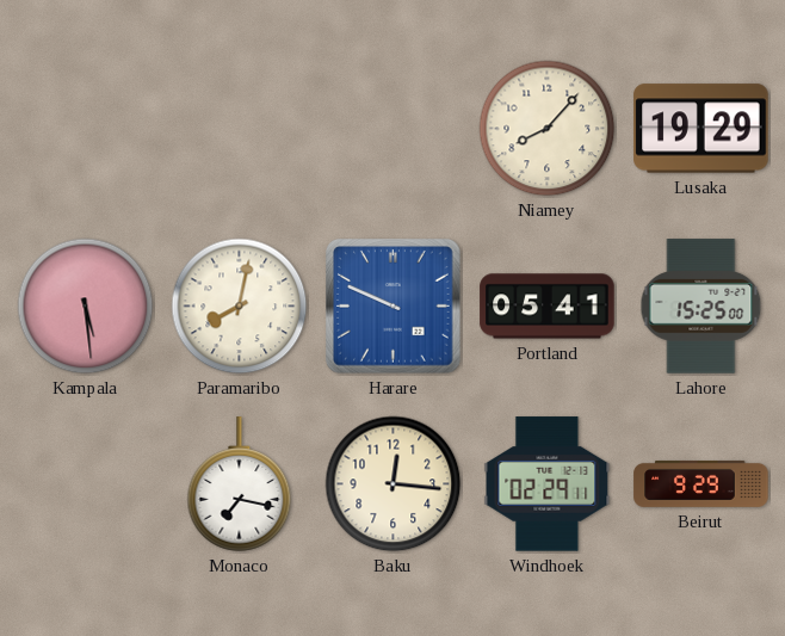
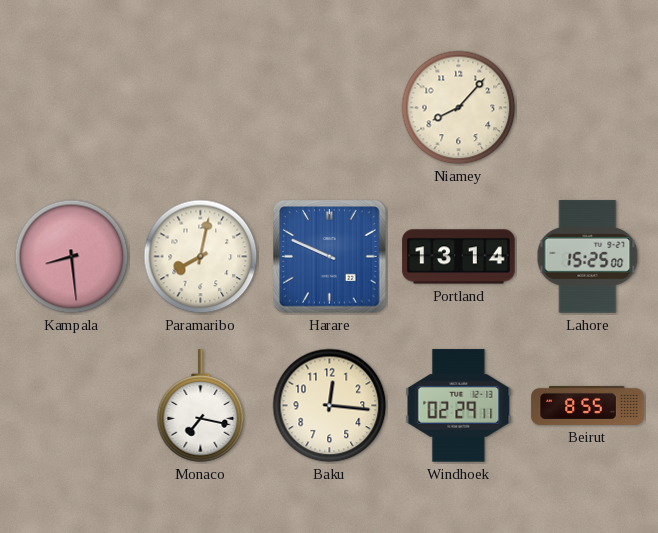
Lusaka: 19:29 -> none (701, 129)
Kampala: 5:29 -> 8:29 (72, 257)
Portland: 05:41 -> 13:14 (459, 257)
Beirut: 9:29 -> 8:55 (588, 405)
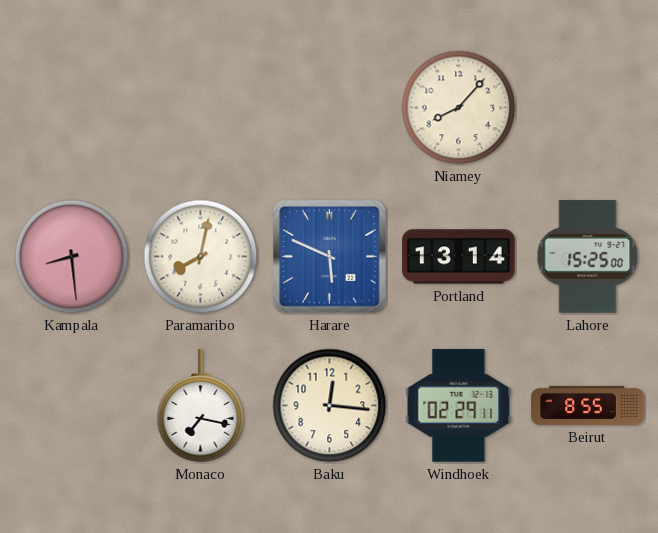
Harare: 9:49 -> 5:49 (330, 257)
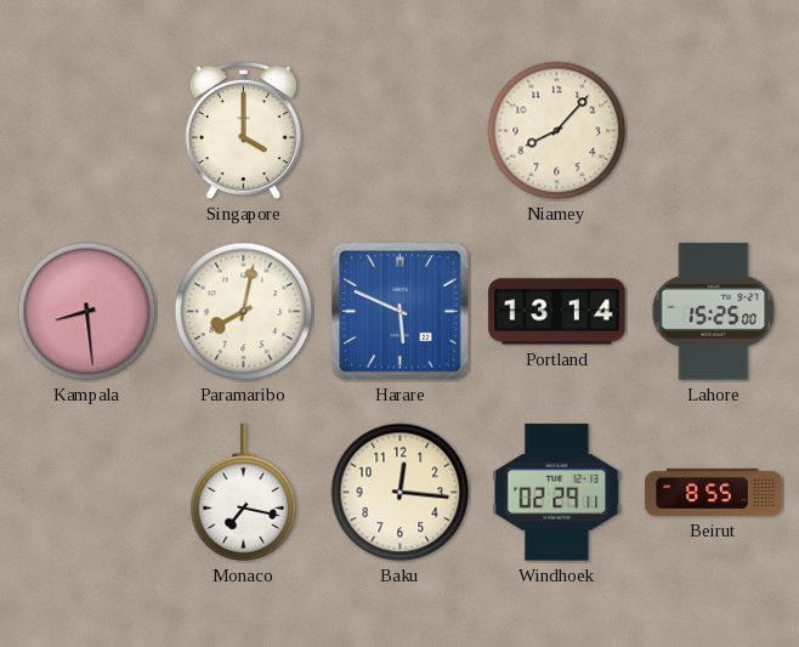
Singapore: none -> 4:00 (243, 131)
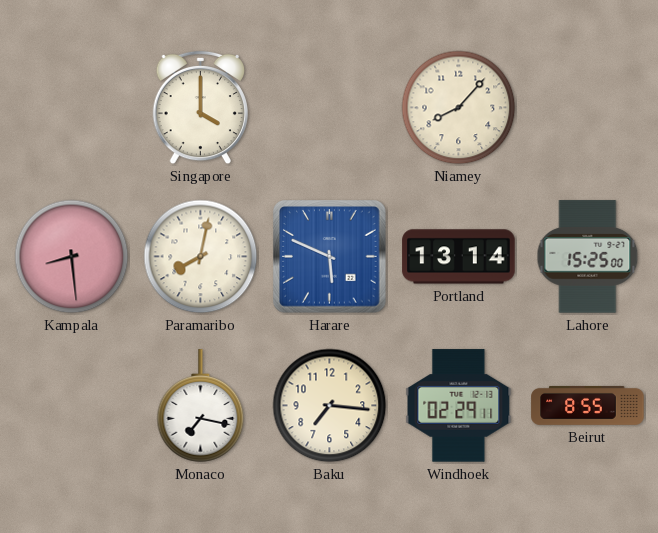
Baku: 12:16 -> 7:16 (330, 406)
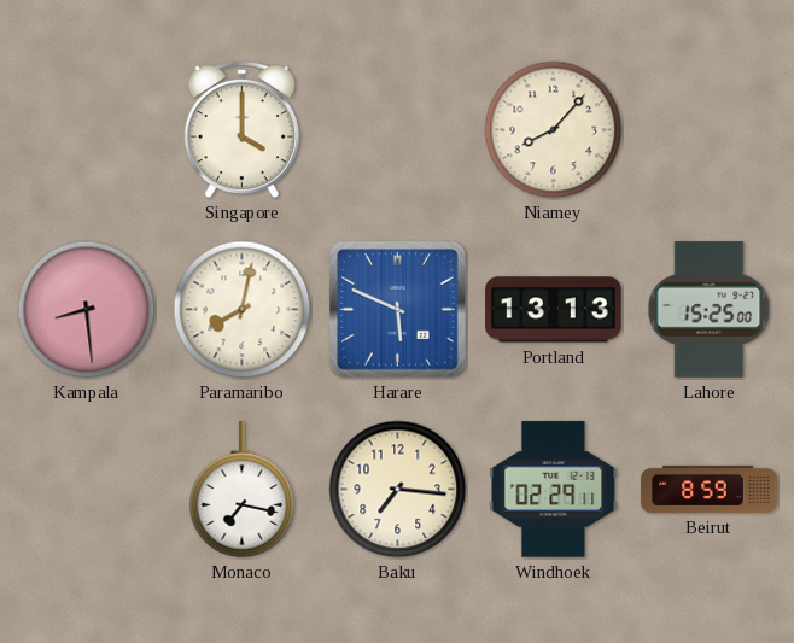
Portland: 13:14 -> 13:13 (554, 310)
Beirut: 8:55 -> 8:59 (710, 489)
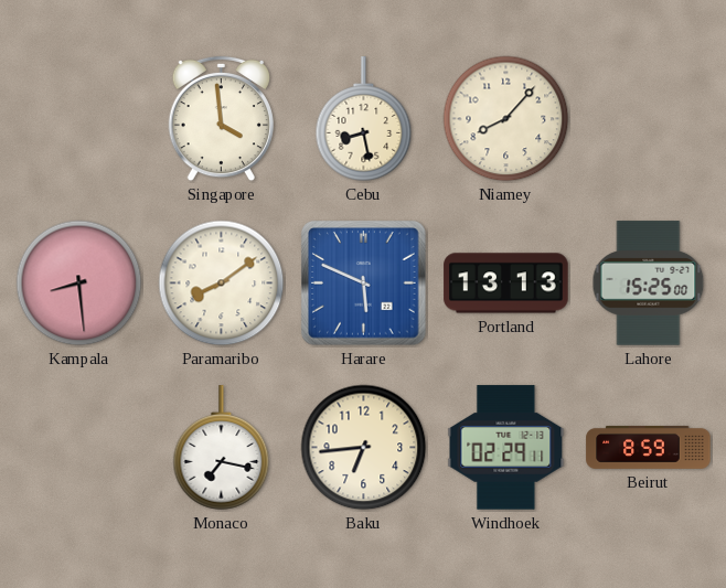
Singapore: 4:00 -> 3:59 (221, 119)
Cebu: none -> 8:28 (364, 119)
Paramaribo: 8:02 -> 8:09 (222, 284)
Baku: 7:16 -> 6:44 (364, 448)
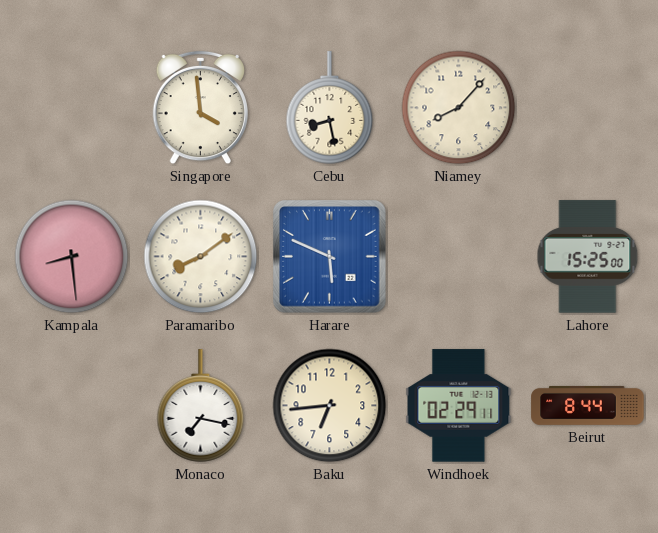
Portland: 13:13 -> none (506, 284)
Beirut: 8:59 -> 8:44 (588, 405)
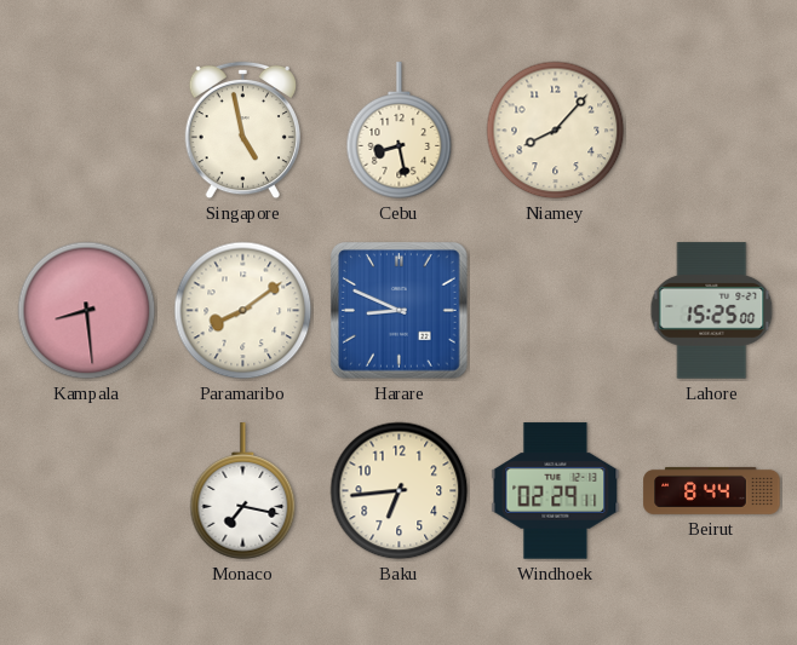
Singapore: 3:59 -> 4:58 (242, 131)
Harare: 5:49 -> 8:49 (400, 311)
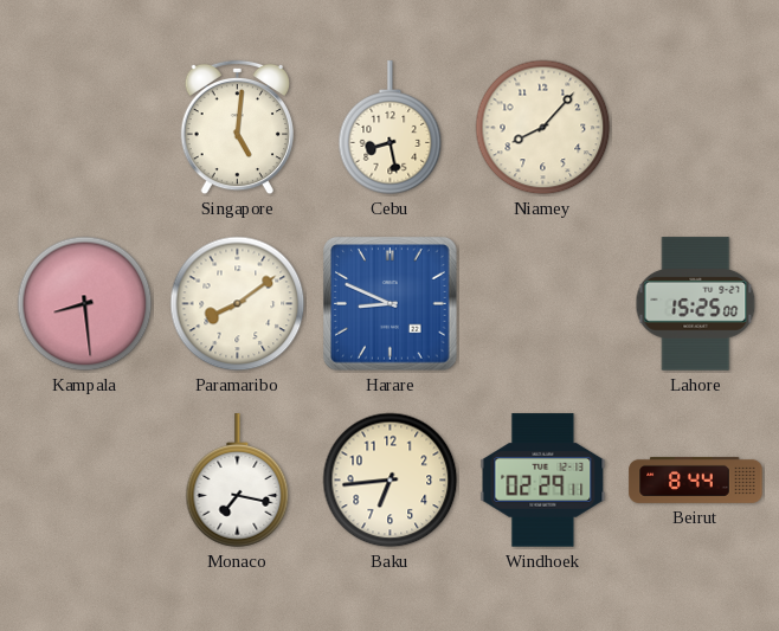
Singapore: 4:58 -> 5:01 (237, 128)
